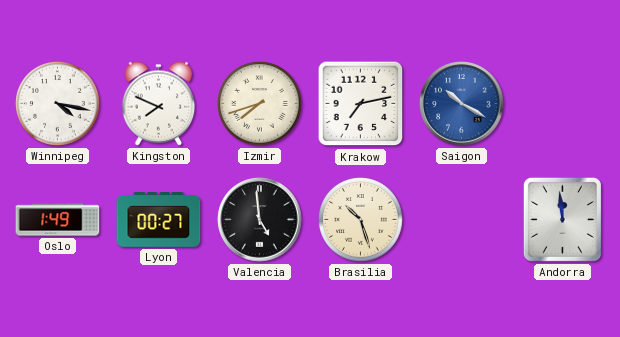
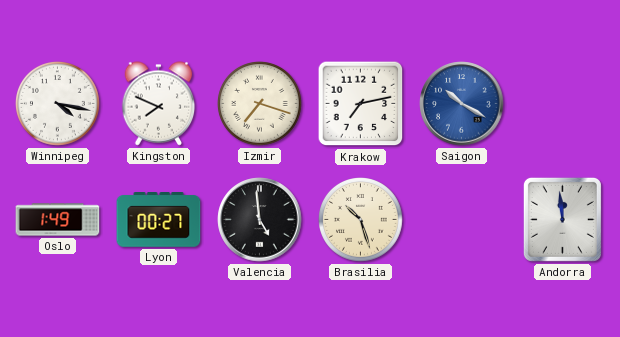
Izmir: 7:42 -> 7:18 (260, 104)
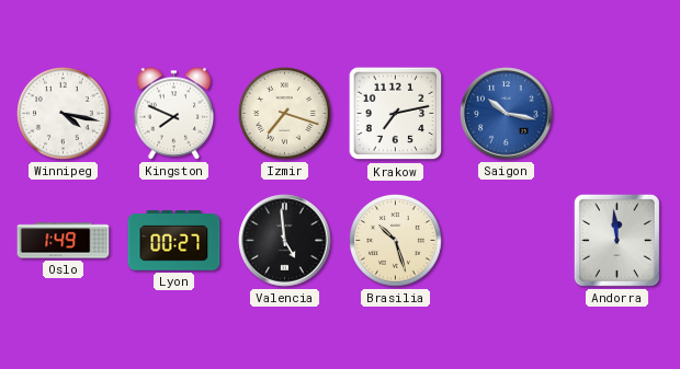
Saigon: 10:20 -> 10:17 (507, 114)
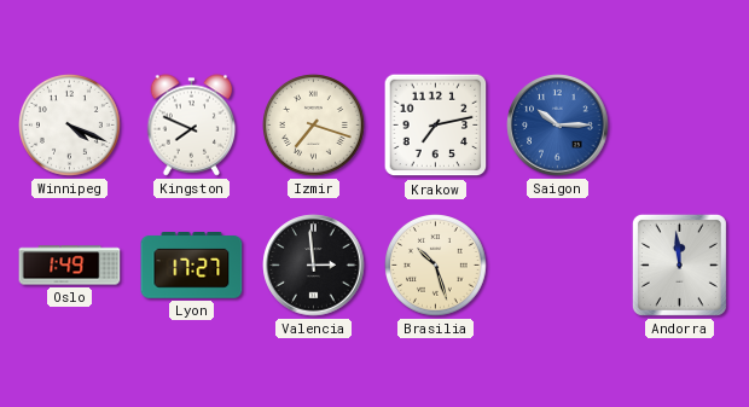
Winnipeg: 4:17 -> 4:19 (70, 126)
Saigon: 10:17 -> 10:15 (558, 126)
Lyon: 00:27 -> 17:27 (192, 266)
Valencia: 4:59 -> 2:59 (314, 266)
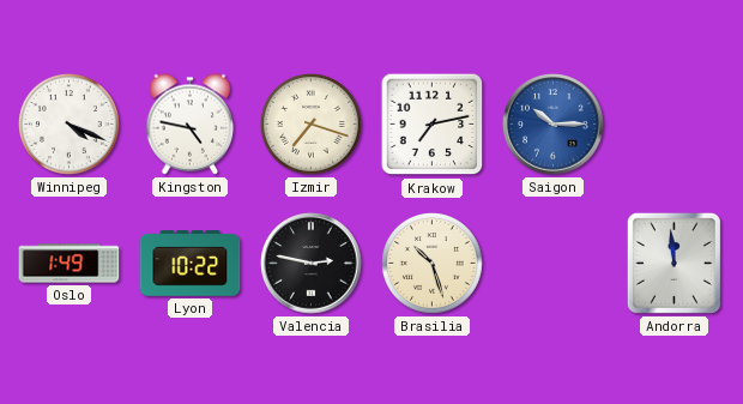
Kingston: 7:49 -> 4:47 (191, 125)
Lyon: 17:27 -> 10:22 (191, 264)
Valencia: 2:59 -> 2:47 (312, 264)
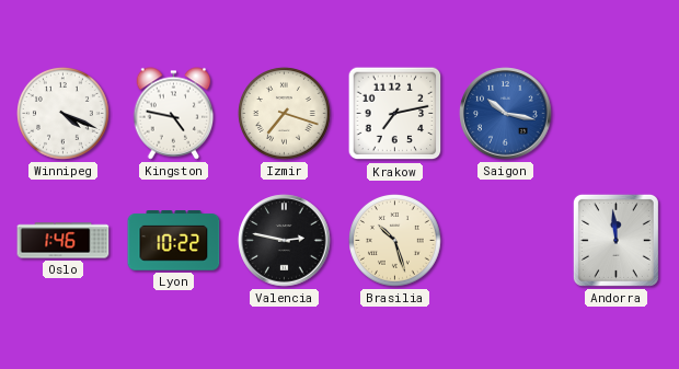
Saigon: 10:15 -> 10:17 (506, 114)
Oslo: 1:49 -> 1:46 (64, 241)
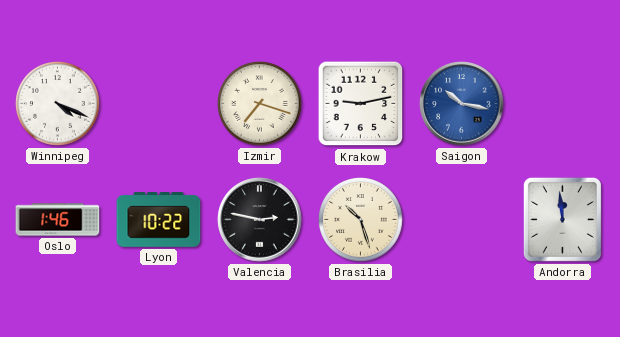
Kingston: 4:47 -> none (174, 114)
Krakow: 7:13 -> 9:13 (361, 104)
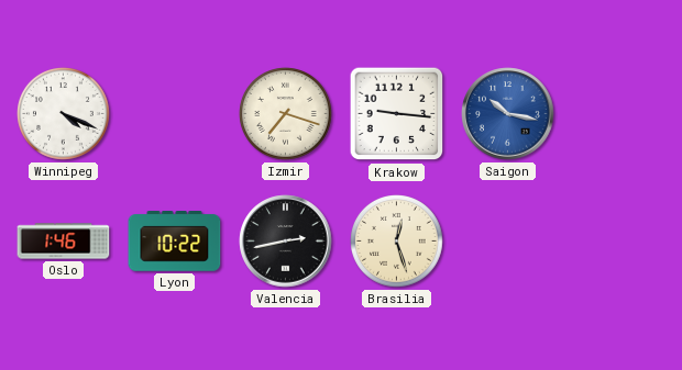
Krakow: 9:13 -> 9:16 (397, 114)
Valencia: 2:47 -> 2:43 (286, 242)
Brasilia: 10:27 -> 12:27 (397, 242)
Andorra: 11:59 -> none (562, 219)
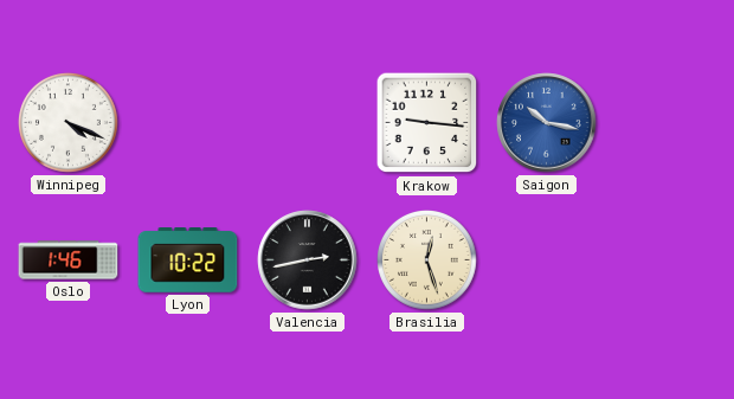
Izmir: 7:18 -> none (286, 114)
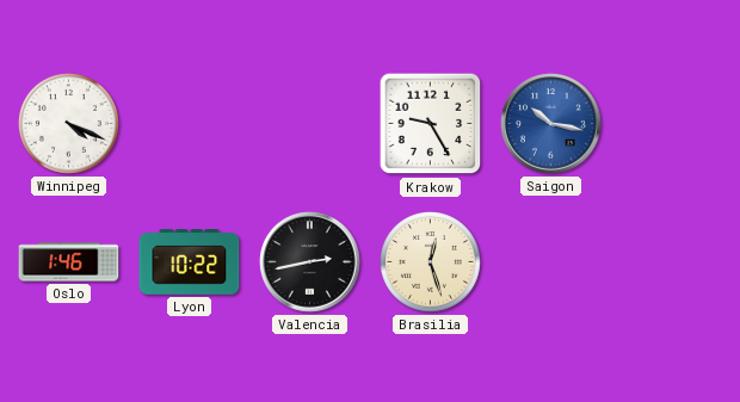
Krakow: 9:16 -> 9:25 (431, 124)
